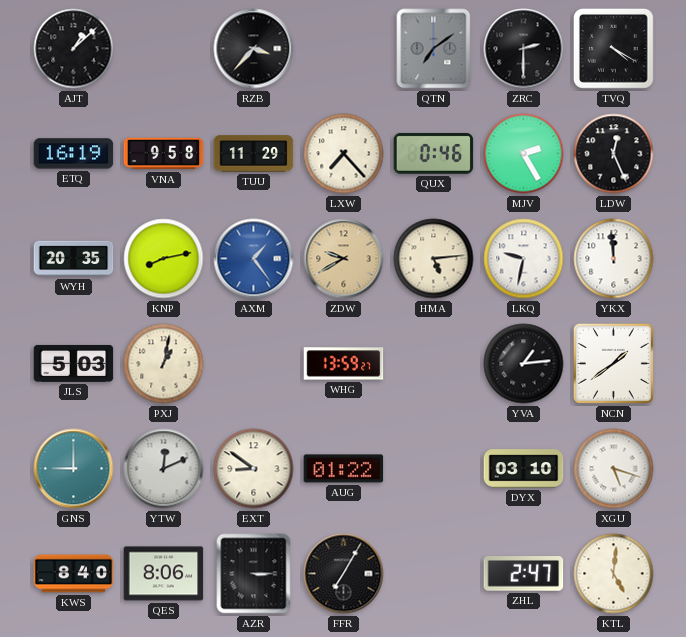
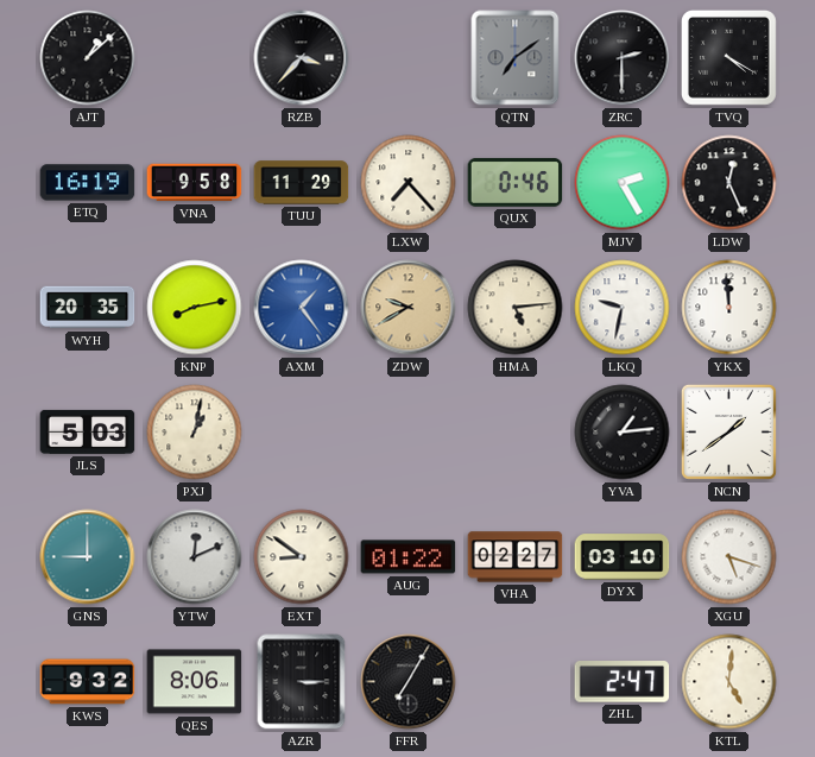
WHG: 13:59 -> none (344, 364)
VHA: none -> 02:27 (516, 557)
KWS: 8:40 -> 9:32 (88, 682)
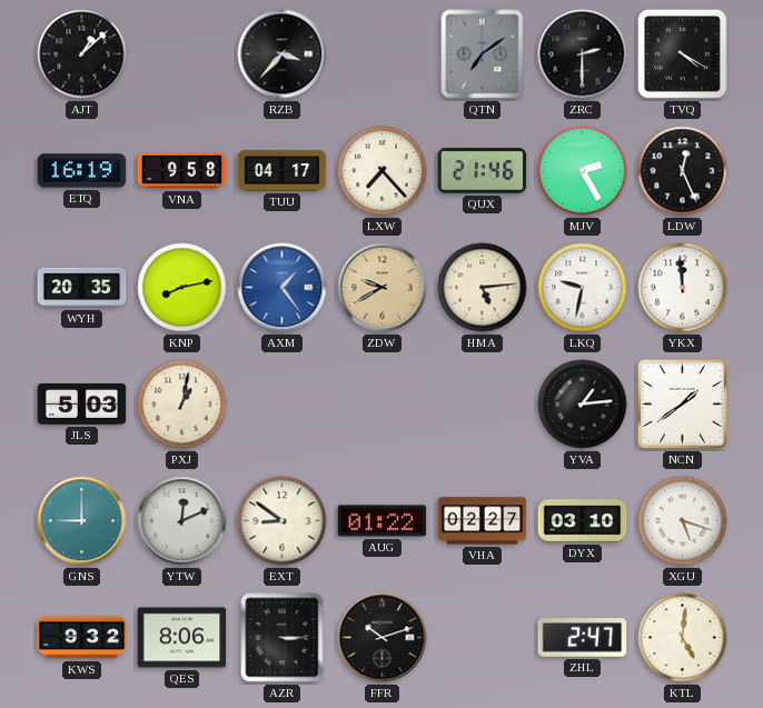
TUU: 11:29 -> 04:17 (283, 171)
QUX: 0:46 -> 21:46 (483, 170)
FFR: 7:05 -> 10:12 (383, 638)
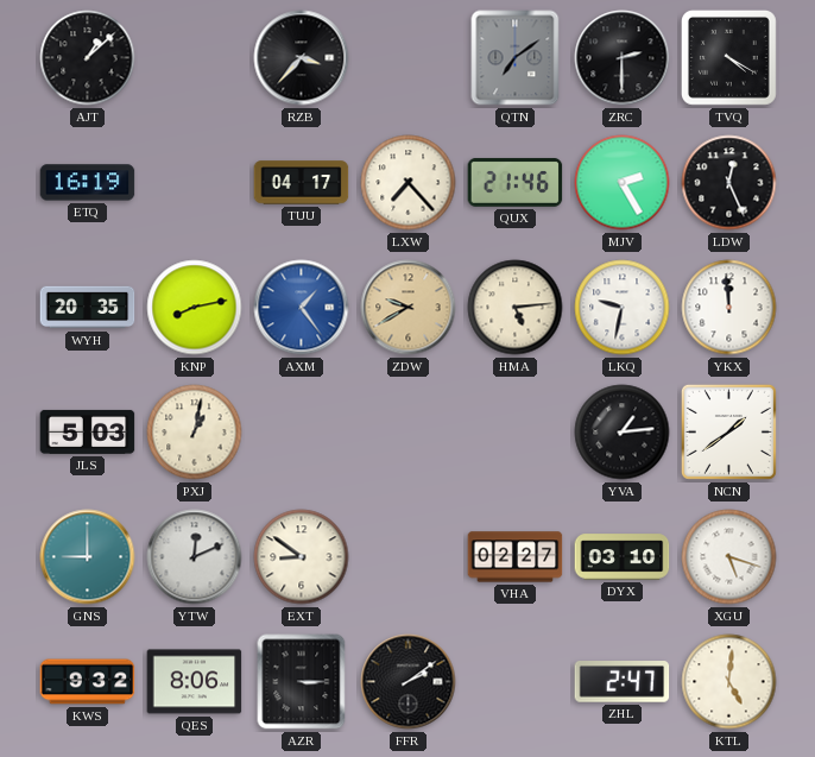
VNA: 9:58 -> none (182, 171)
AUG: 01:22 -> none (383, 521)
FFR: 10:12 -> 2:09 (409, 682)
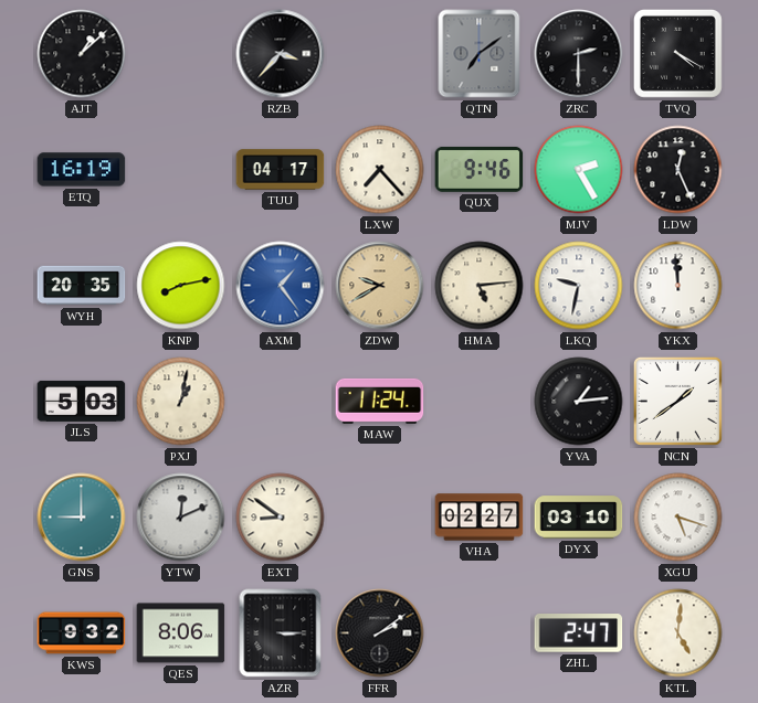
QUX: 21:46 -> 9:46 (480, 169)
MAW: none -> 11:24 (380, 401)
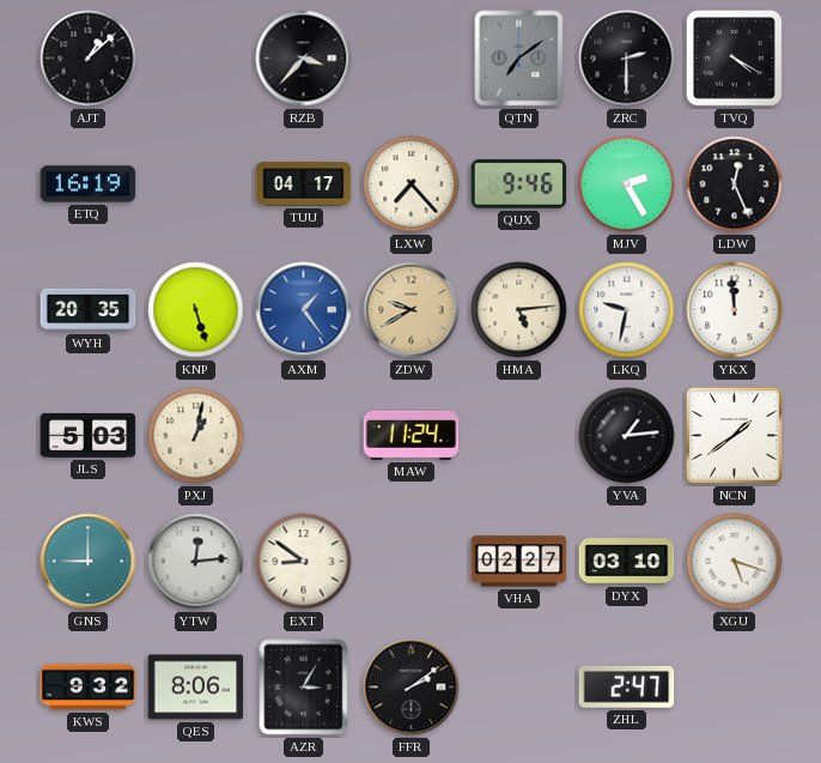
KNP: 8:13 -> 5:27 (196, 310)
YTW: 12:11 -> 12:14 (196, 562)
AZR: 3:15 -> 3:05 (304, 688)
KTL: 5:01 -> none (678, 633)
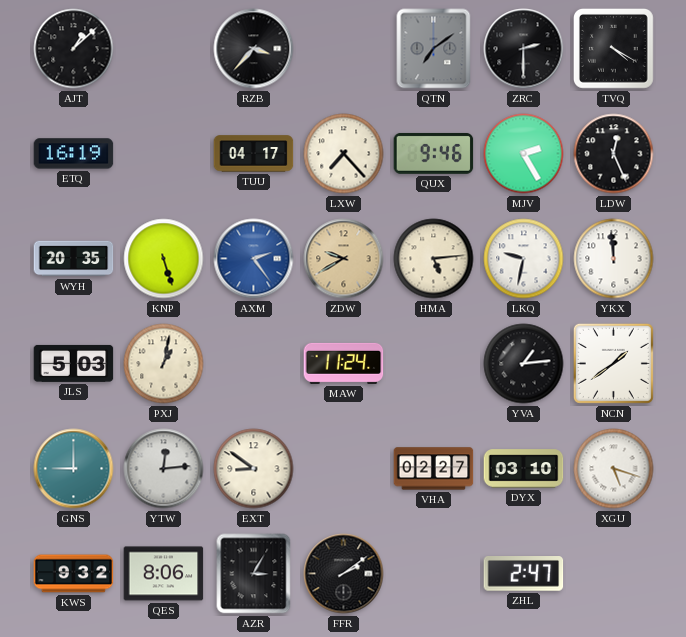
AXM: 1:24 -> 2:24 (254, 259)
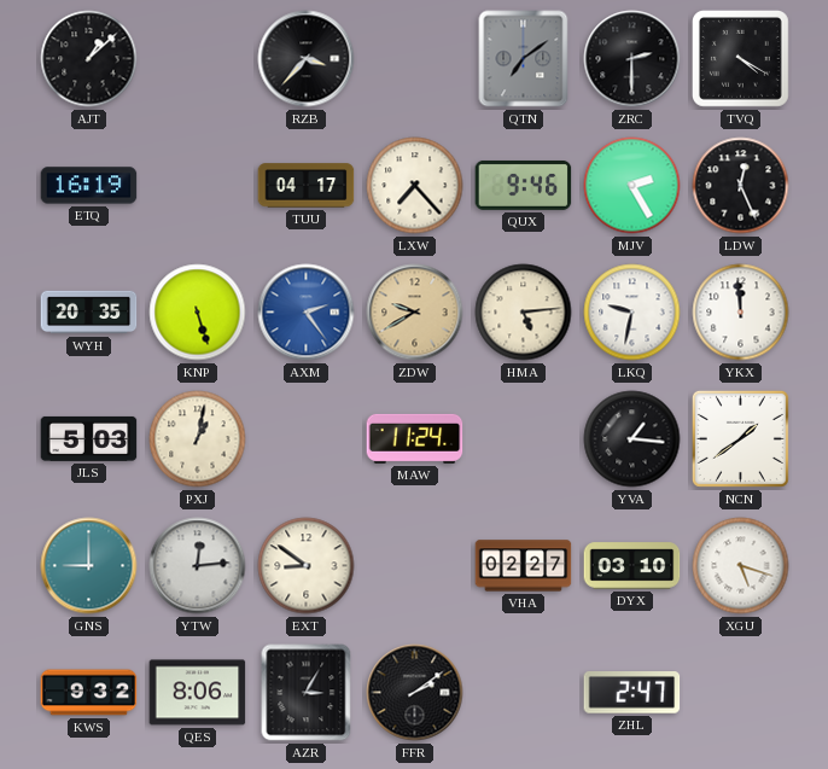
YVA: 1:14 -> 1:16 (632, 439)
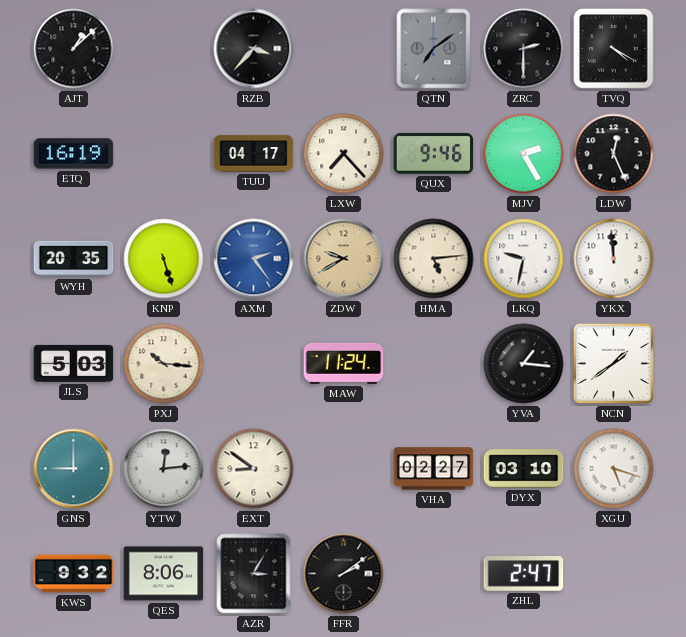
PXJ: 1:02 -> 10:16 (164, 364)
